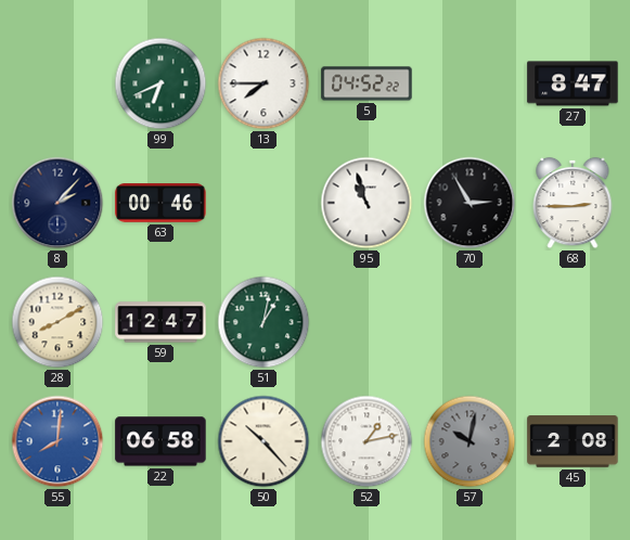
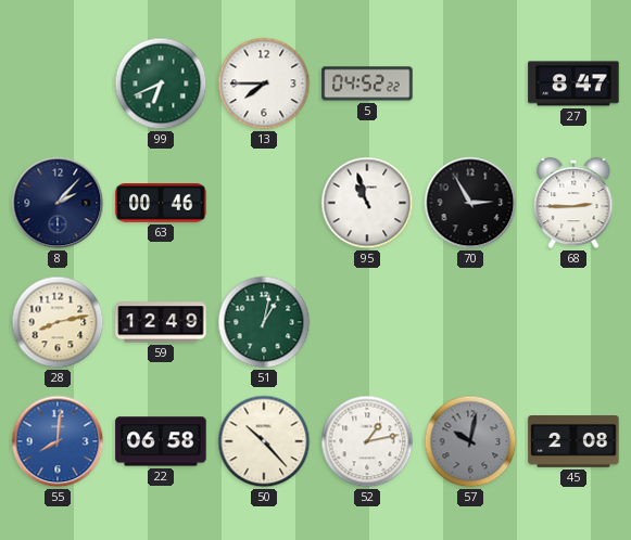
28: 8:10 -> 8:13 (58, 322)
59: 12:47 -> 12:49 (161, 322)
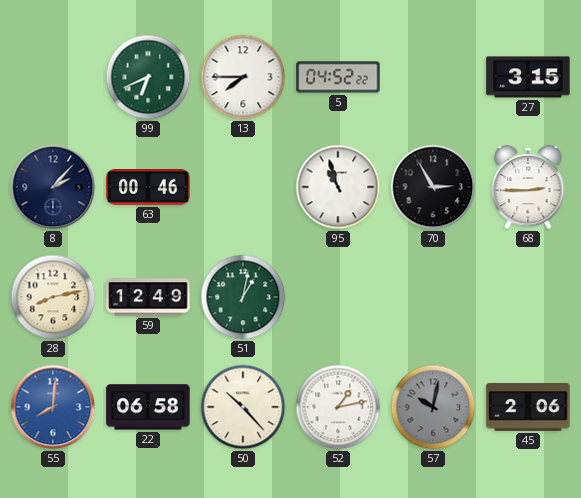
27: 8:47 -> 3:15 (528, 77)
45: 2:08 -> 2:06 (528, 407)
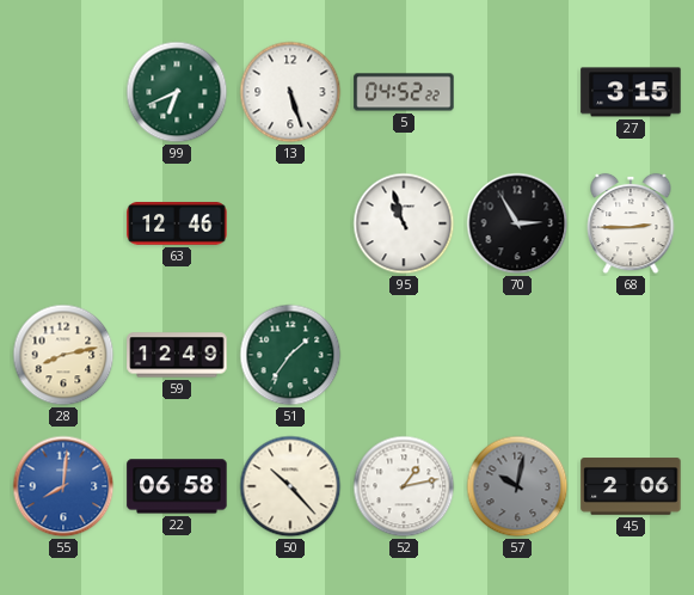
13: 7:45 -> 5:27 (290, 92)
8: 2:07 -> none (53, 187)
63: 00:46 -> 12:46 (177, 225)
51: 1:02 -> 1:36 (290, 355)
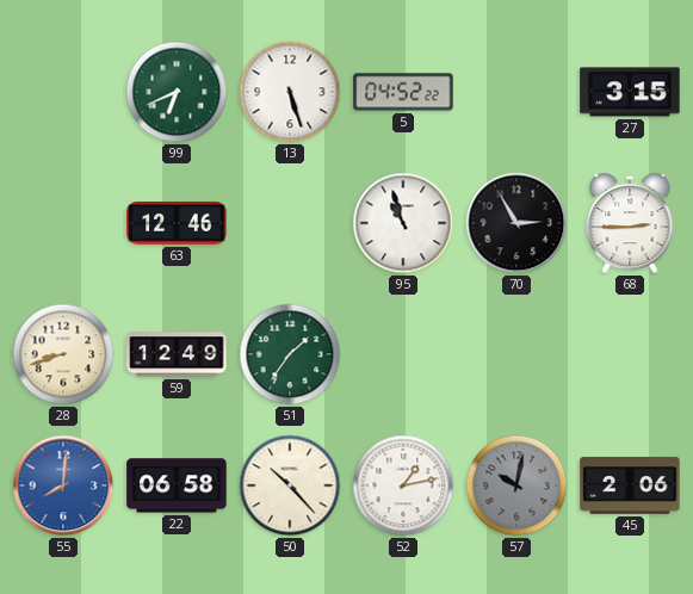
28: 8:13 -> 8:42 (63, 354)
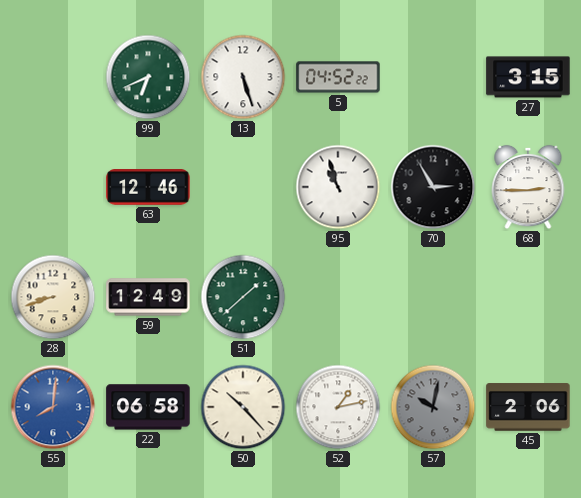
51: 1:36 -> 1:38 (243, 297)
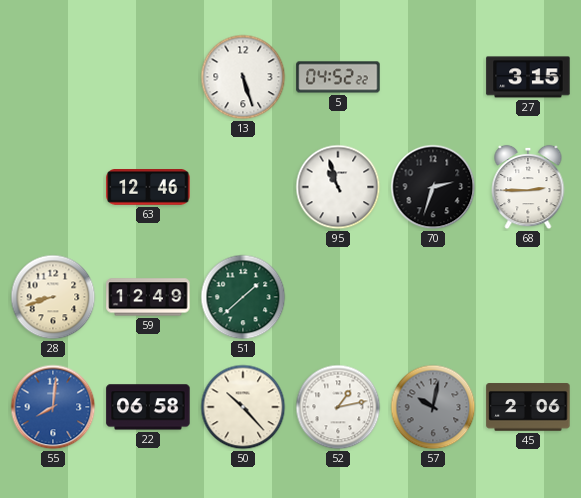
99: 6:41 -> none (148, 77)
70: 2:55 -> 2:33 (433, 187)
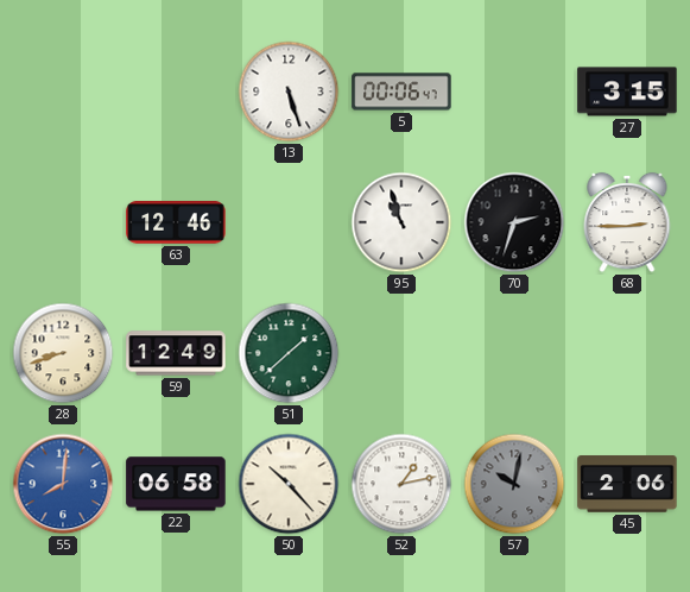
5: 04:52 -> 00:06 (401, 92)
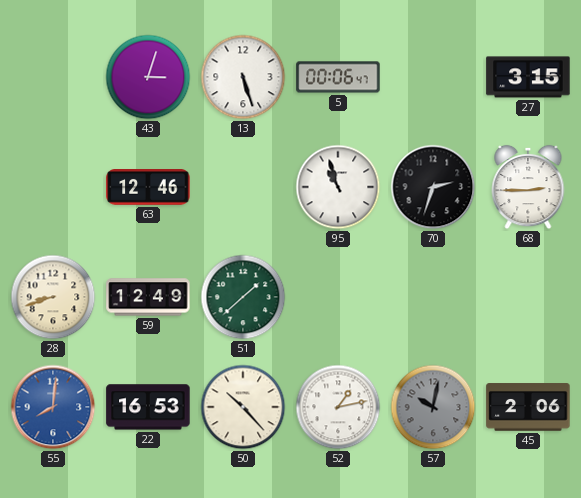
43: none -> 3:03 (148, 77)
22: 06:58 -> 16:53 (148, 407)
